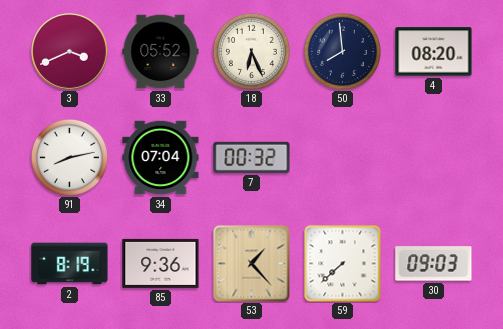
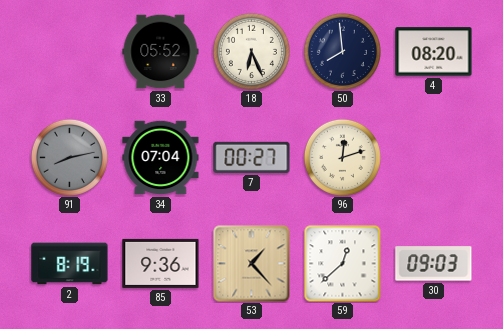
3: 3:41 -> none (70, 52)
91 dial: white -> grey (69, 157)
7: 00:32 -> 00:27 (252, 157)
96: none -> 12:12 (342, 157)
59: 7:38 -> 12:38 (342, 264)
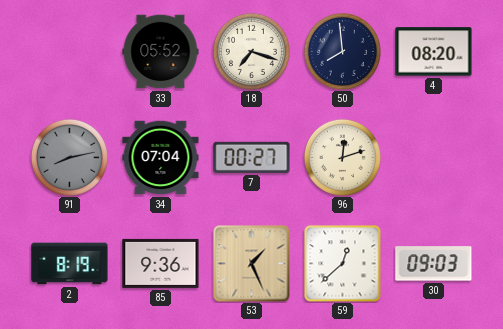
18: 6:26 -> 7:18 (251, 51)
53: 1:23 -> 1:26 (252, 264)
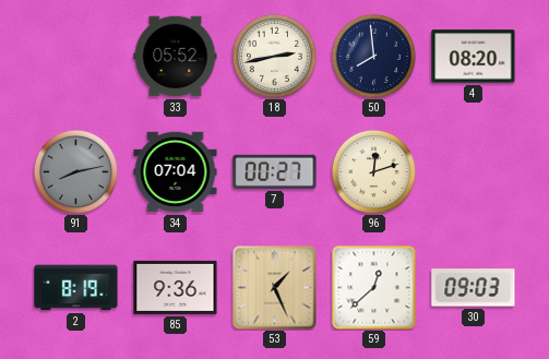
18: 7:18 -> 2:43 (274, 56)
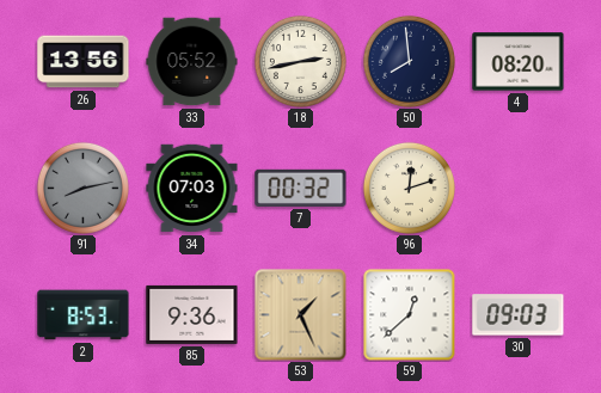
26: none -> 13:56 (84, 62)
34: 07:04 -> 07:03 (192, 189)
7: 00:27 -> 00:32 (301, 188)
2: 8:19 -> 8:53 (84, 315)
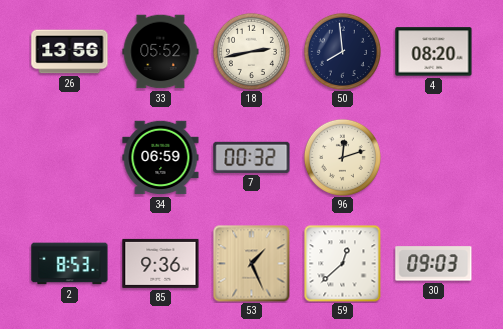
91: 8:13 -> none (82, 188)
34: 07:03 -> 06:59 (161, 158)
